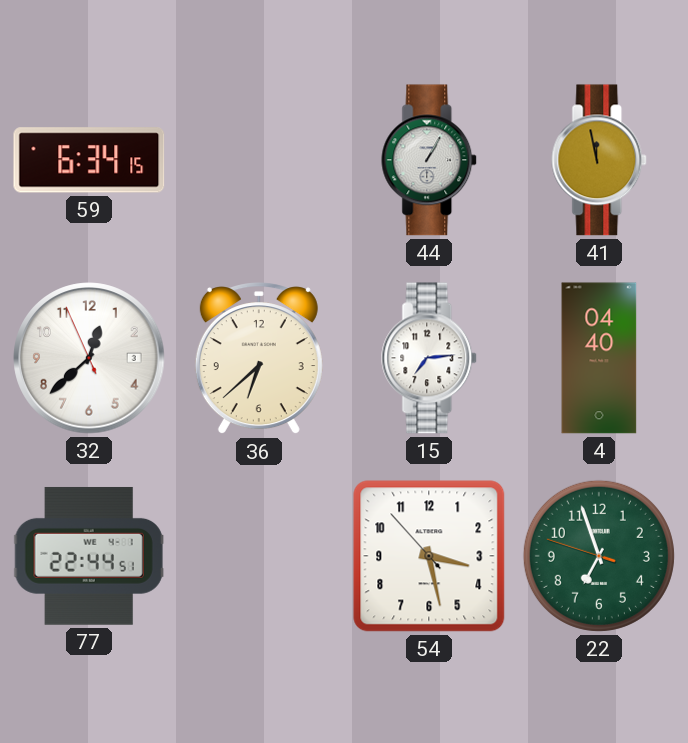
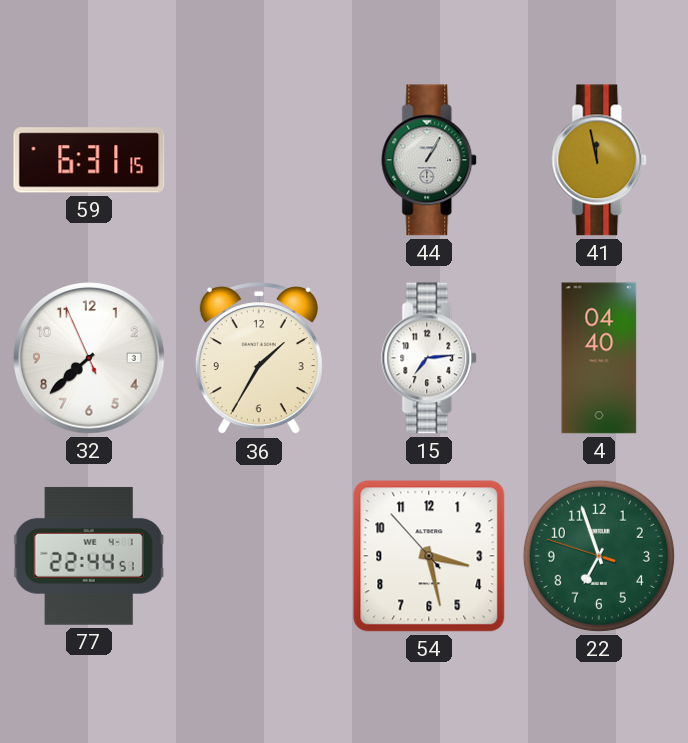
59: 6:34 -> 6:31 (89, 160)
32: 12:37 -> 7:37 (89, 358)
36: 6:38 -> 1:35 (259, 359)
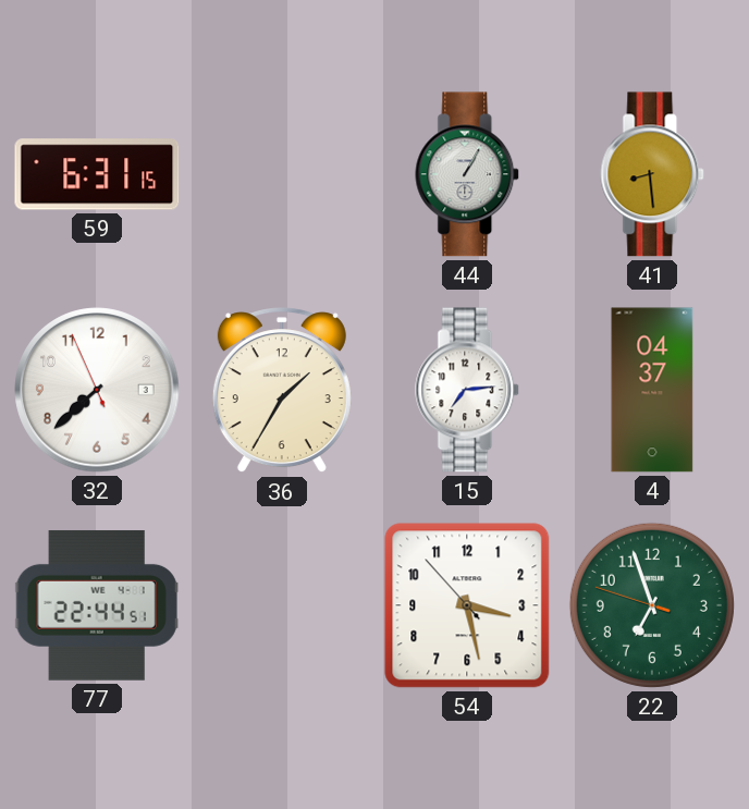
41: 11:58 -> 8:29 (653, 174)
4: 04:40 -> 04:37 (652, 390)
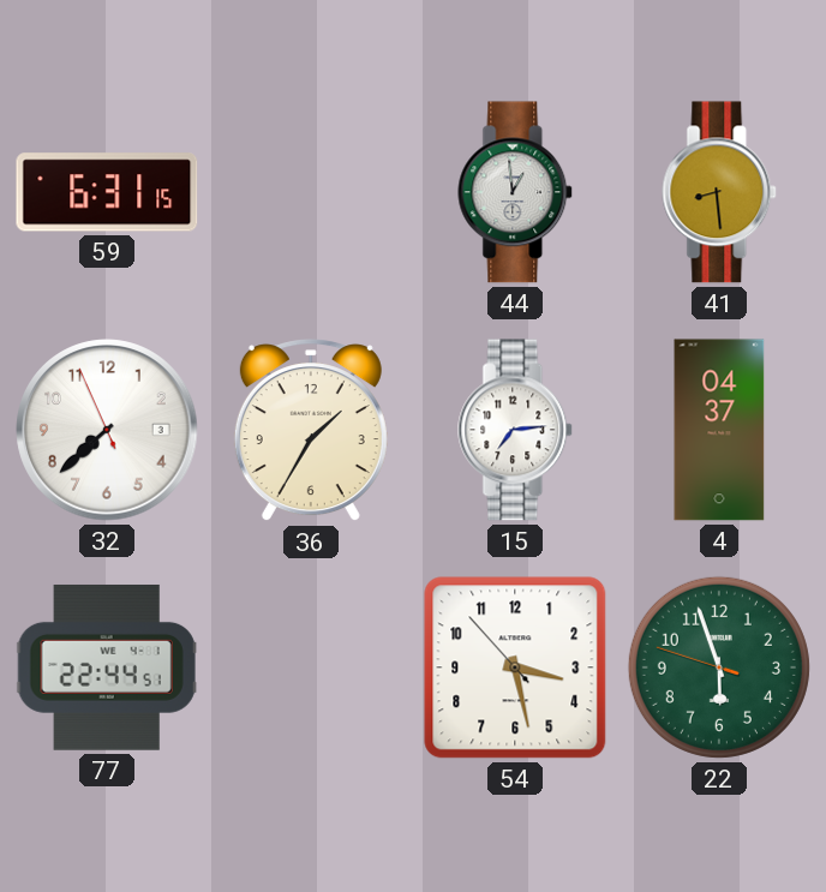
44: 1:05 -> 12:59 (516, 192)
22: 6:56 -> 5:56 (719, 667)
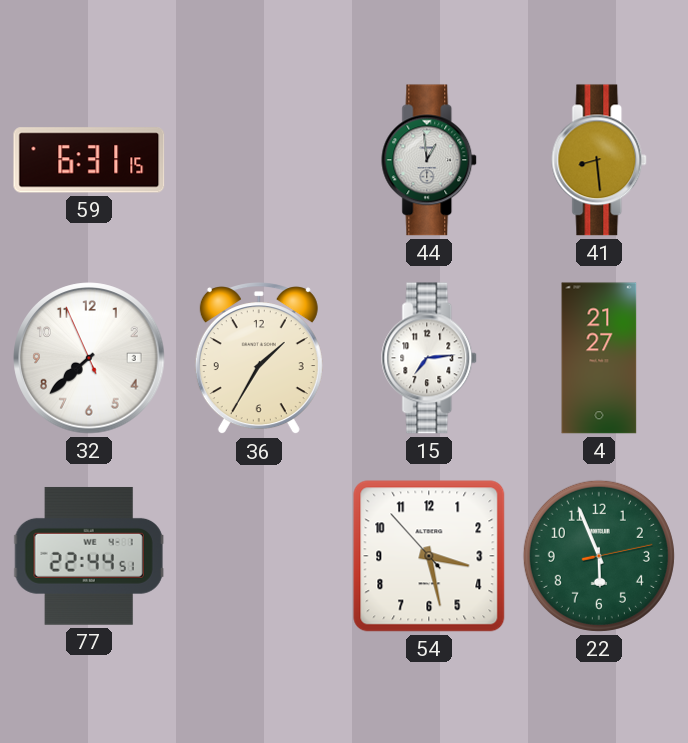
4: 04:37 -> 21:27 (599, 358)
22: 5:56:48 -> 5:56:13 (599, 556)
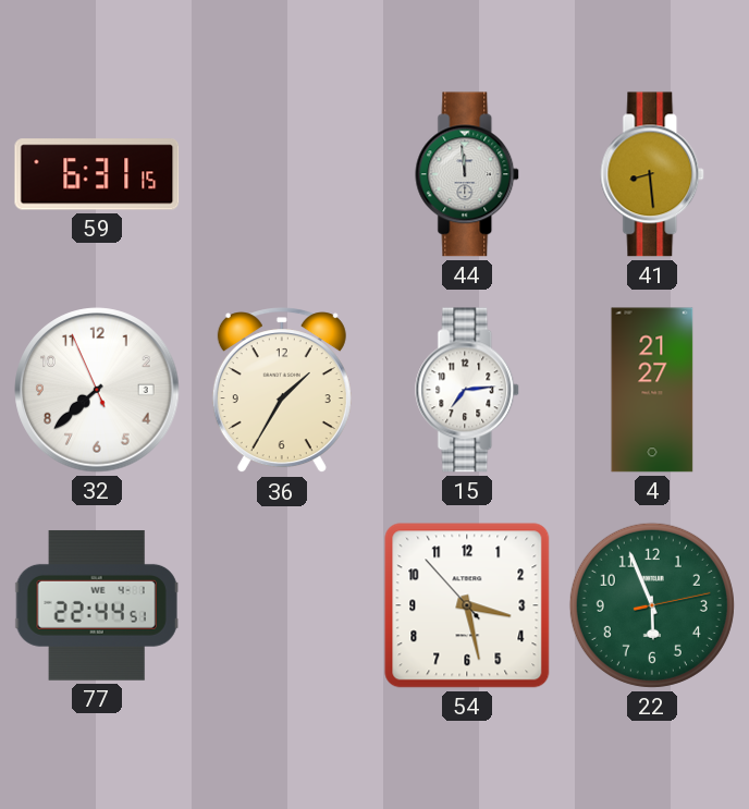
44: 12:59 -> 11:59 (468, 174)
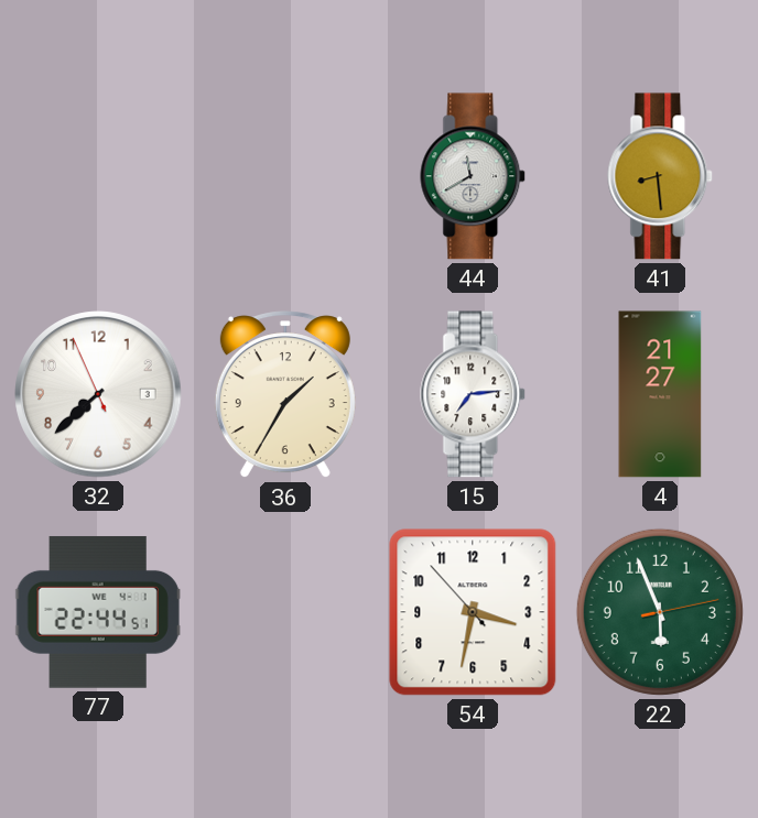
59: 6:31 -> none (97, 174)
44: 11:59 -> 11:40 (474, 176)
54: 3:27 -> 3:31 (473, 612)
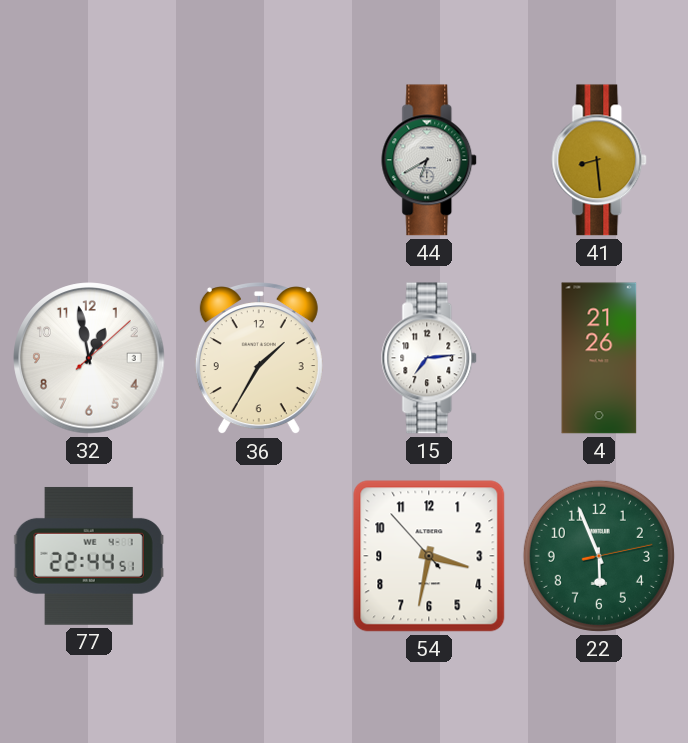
44: 11:40 -> 6:40 (430, 160)
32: 7:37 -> 12:58 (89, 358)
4: 21:27 -> 21:26 (599, 358)
